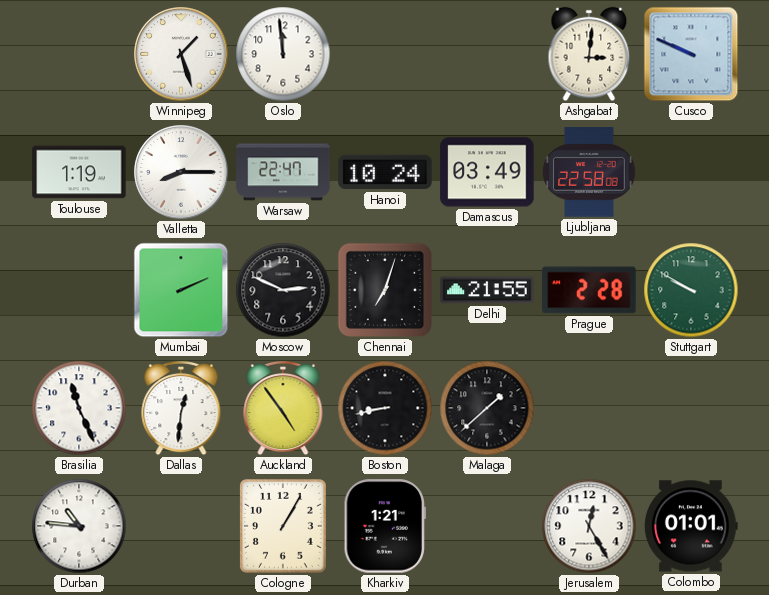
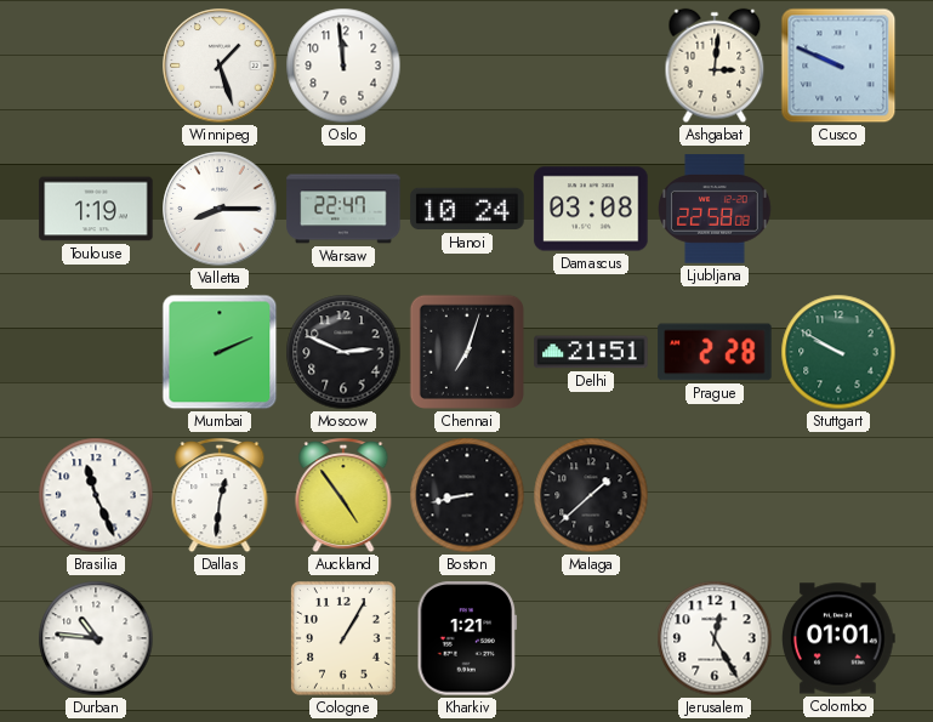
Damascus: 03:49 -> 03:08 (591, 209)
Delhi: 21:55 -> 21:51 (591, 352)
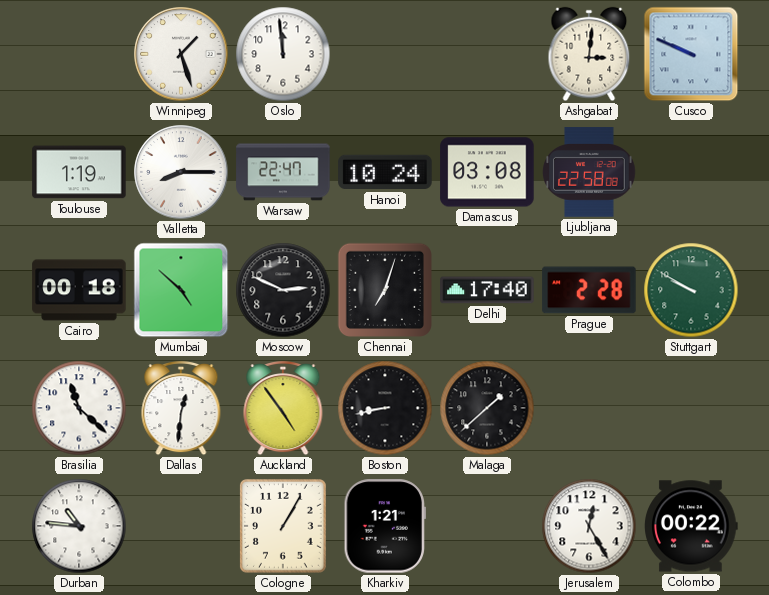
Cairo: none -> 00:18 (79, 290)
Mumbai: 2:11 -> 4:52 (181, 290)
Delhi: 21:51 -> 17:40 (487, 290)
Brasilia: 11:26 -> 11:22 (79, 408)
Colombo: 01:01 -> 00:22 (691, 526)
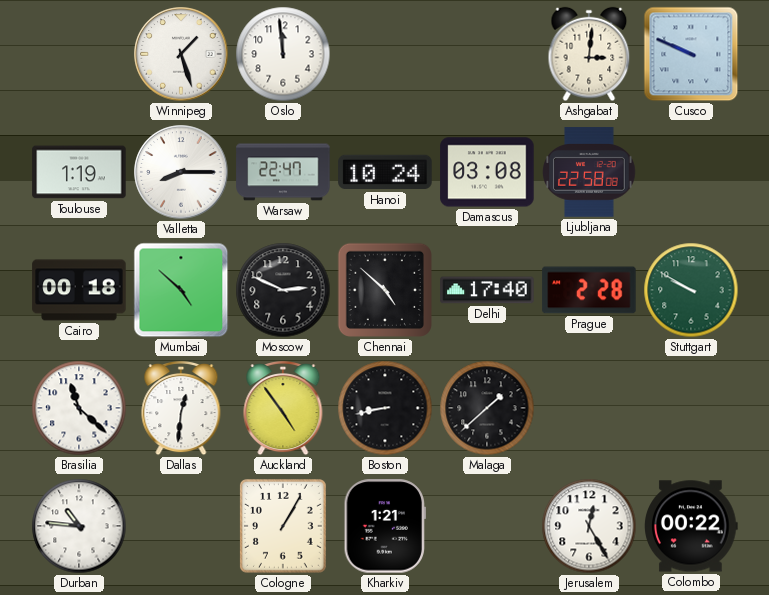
Chennai: 7:03 -> 4:52 (385, 290)
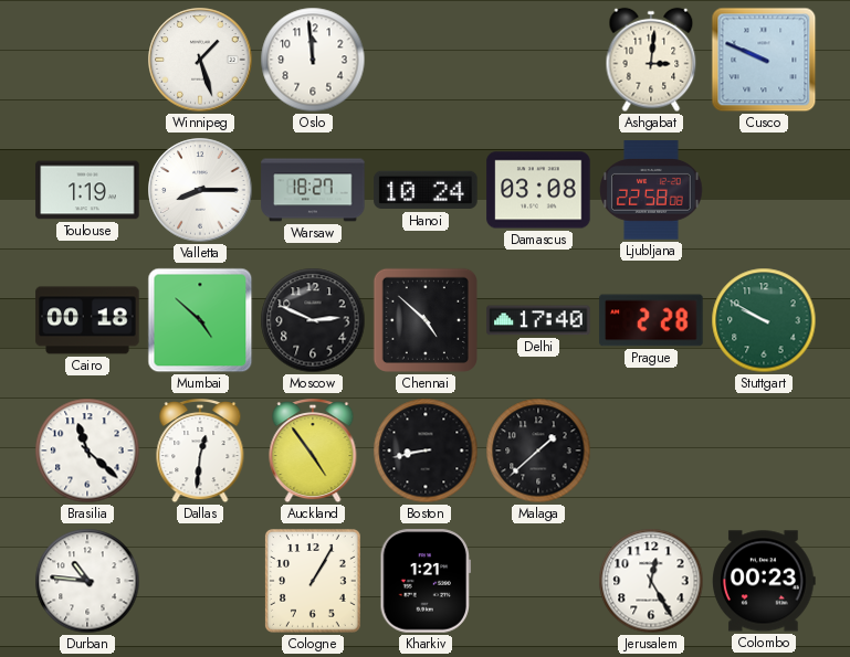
Warsaw: 22:47 -> 18:27 (313, 190)
Colombo: 00:22 -> 00:23 (764, 581)
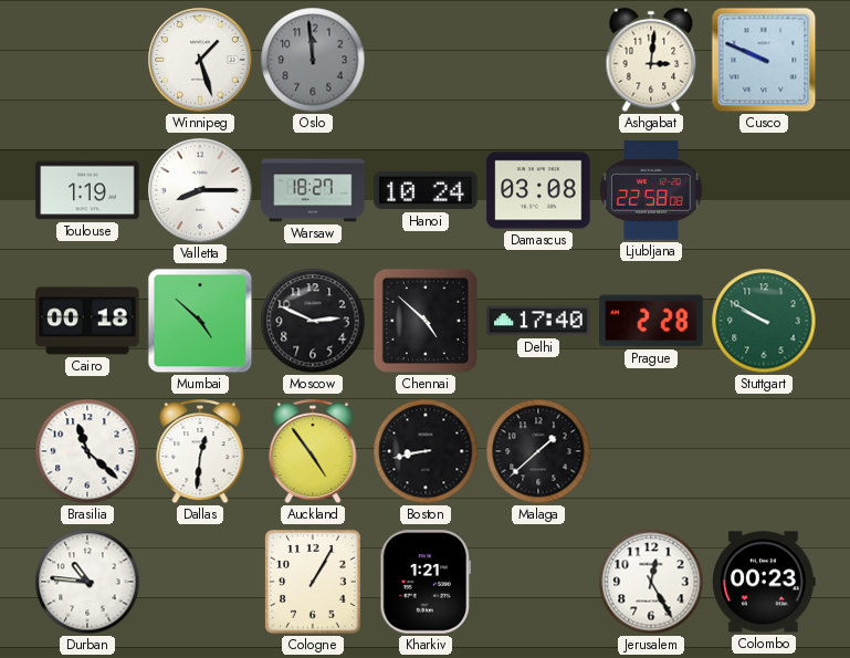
Oslo dial: white -> grey (313, 60)
